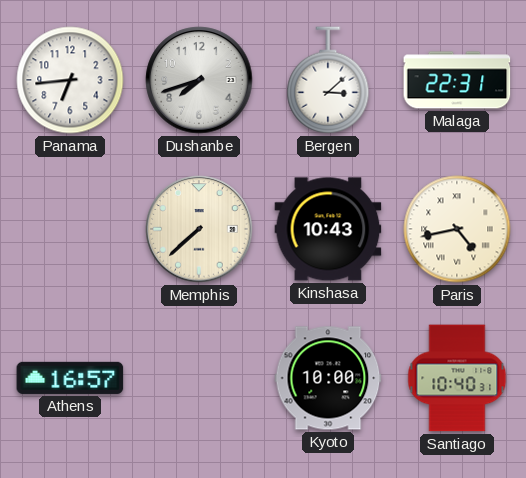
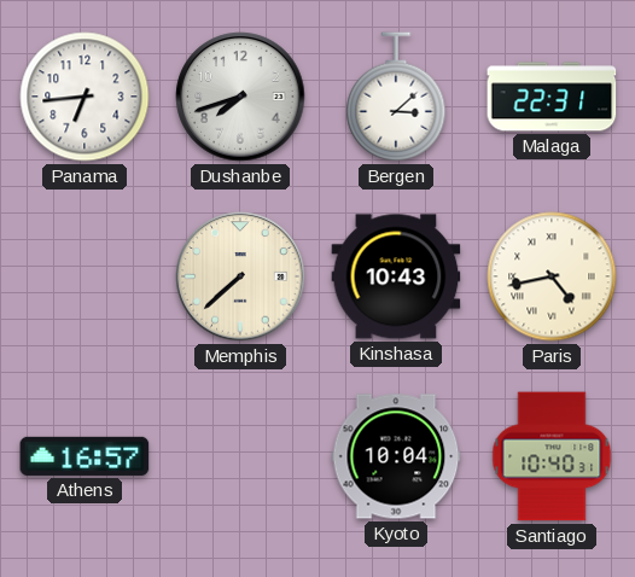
Kyoto: 10:00 -> 10:04 (396, 456)
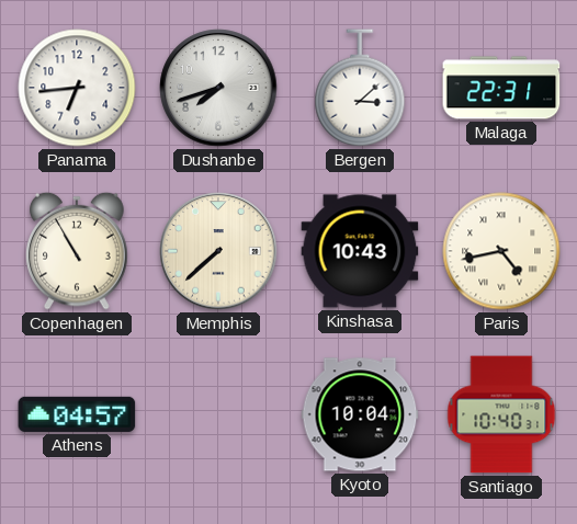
Copenhagen: none -> 10:55 (77, 251)
Athens: 16:57 -> 04:57 (77, 414)
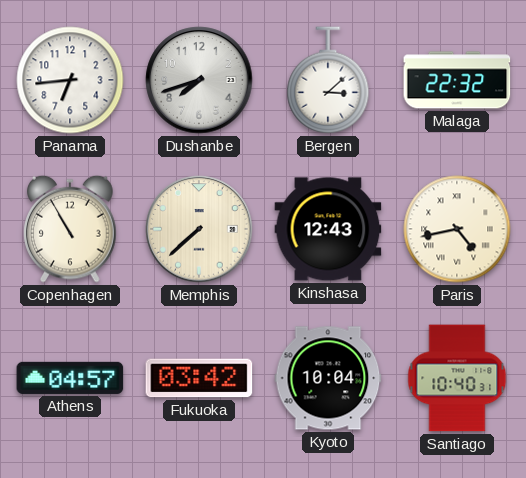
Malaga: 22:31 -> 22:32 (457, 80)
Kinshasa: 10:43 -> 12:43 (328, 229)
Fukuoka: none -> 03:42 (199, 378)
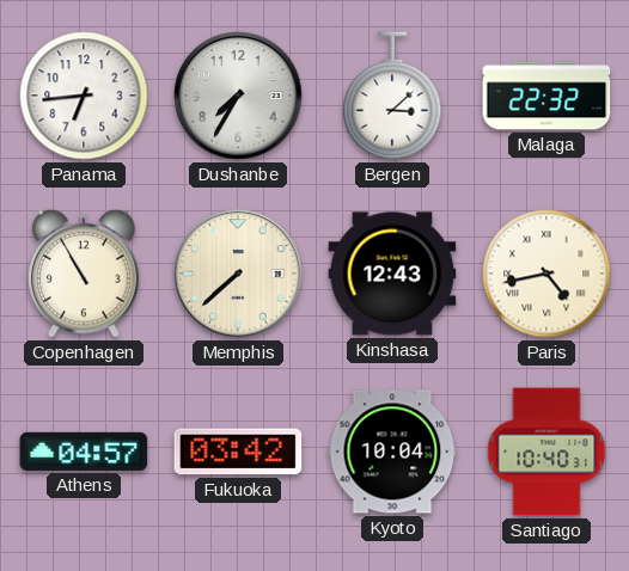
Dushanbe: 7:42 -> 7:35 (238, 96)
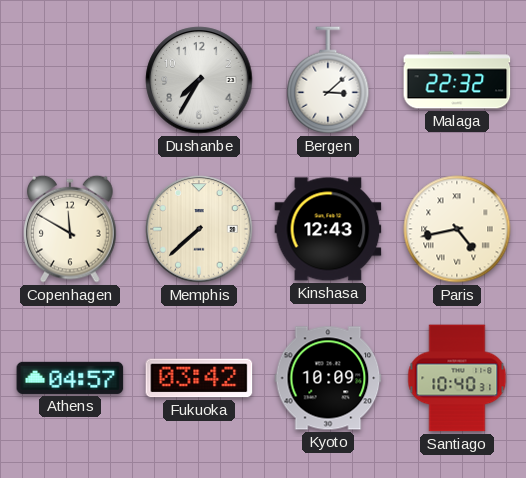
Panama: 6:44 -> none (84, 96)
Copenhagen: 10:55 -> 11:50 (70, 229)
Kyoto: 10:04 -> 10:09 (328, 378)
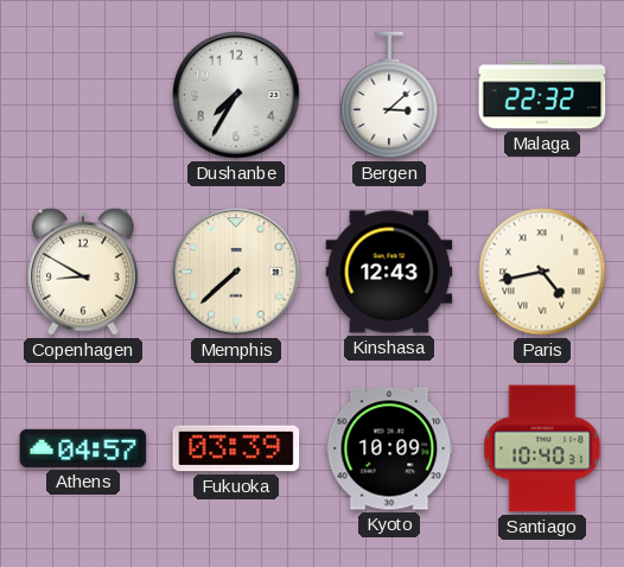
Copenhagen: 11:50 -> 8:50 (83, 272)
Fukuoka: 03:42 -> 03:39 (236, 448)
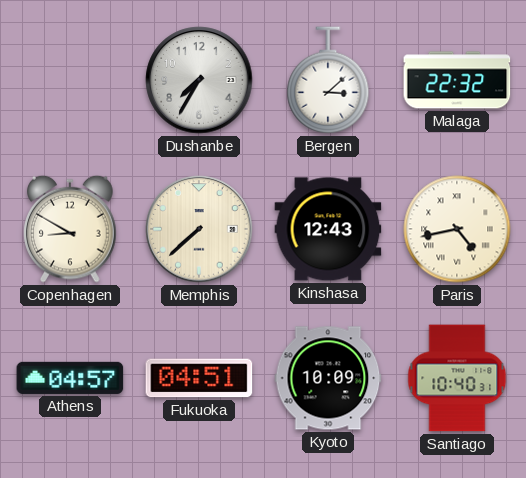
Fukuoka: 03:39 -> 04:51 (199, 378)
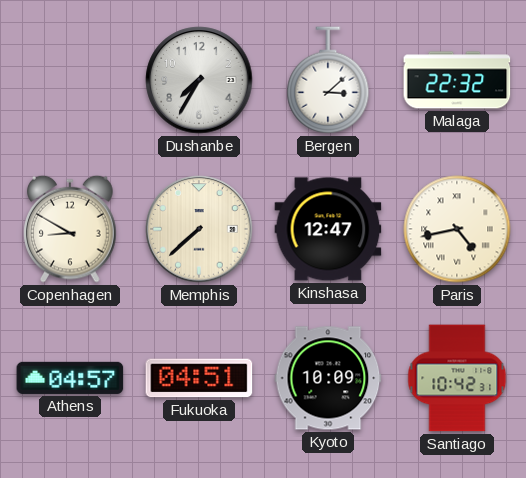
Kinshasa: 12:43 -> 12:47 (328, 229)
Santiago: 10:40 -> 10:42 (457, 378)
